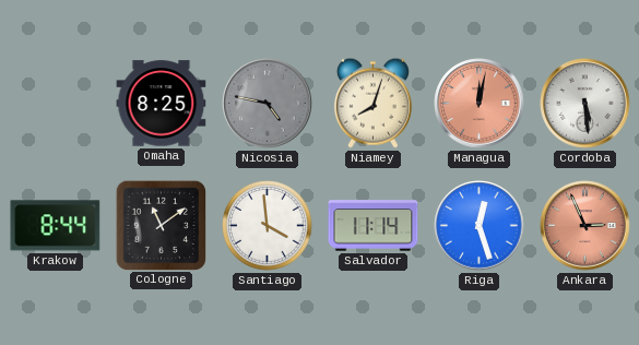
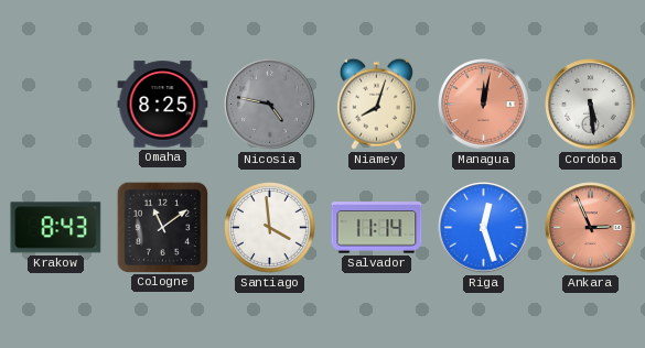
Krakow: 8:44 -> 8:43 (56, 228)
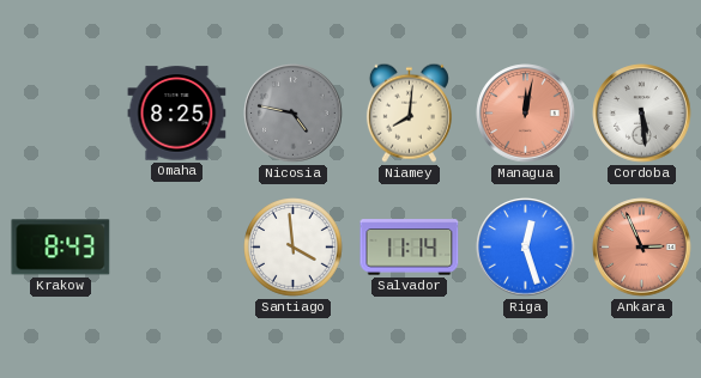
Niamey: 8:03 -> 8:01 (409, 112)
Cologne: 11:09 -> none (162, 227)
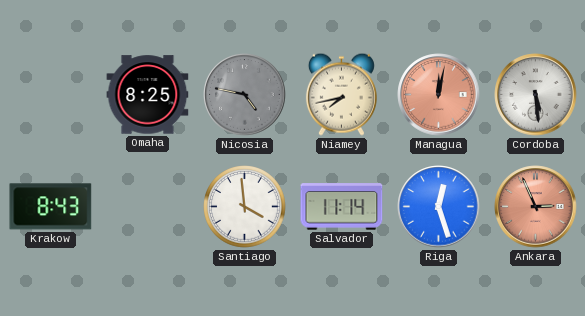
Niamey: 8:01 -> 7:43 (341, 94)
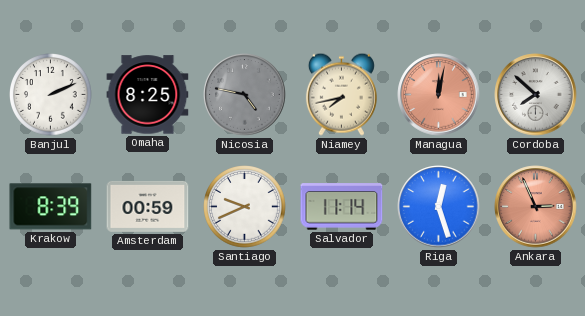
Banjul: none -> 2:11 (51, 95)
Cordoba: 5:29 -> 7:52 (536, 95)
Krakow: 8:43 -> 8:39 (51, 207)
Amsterdam: none -> 00:59 (148, 206)
Santiago: 3:59 -> 9:41 (245, 207)
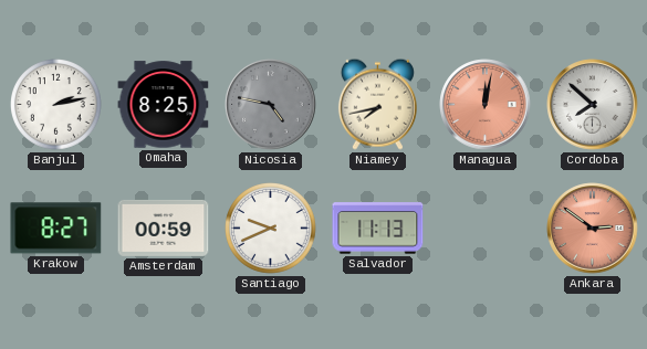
Banjul: 2:11 -> 2:13 (56, 105)
Krakow: 8:39 -> 8:27 (56, 229)
Salvador: 11:14 -> 11:13 (378, 229)
Riga: 12:27 -> none (439, 207)
Ankara: 2:56 -> 2:51 (593, 229)
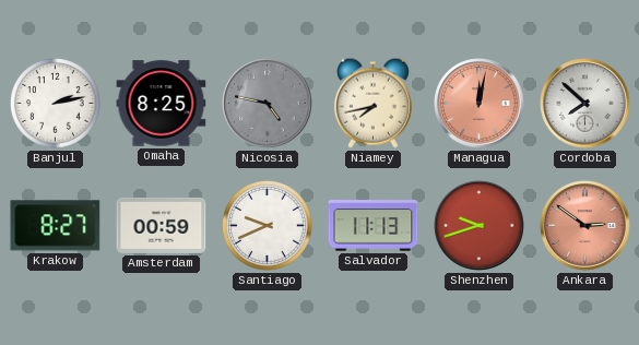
Shenzhen: none -> 9:42 (480, 226)
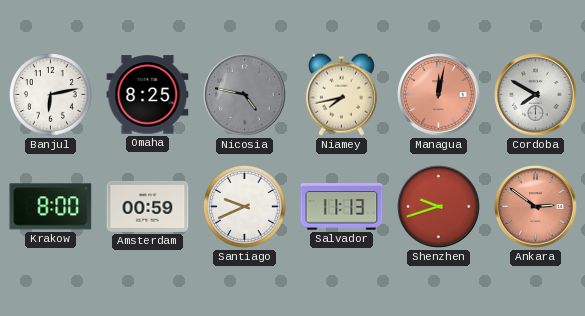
Banjul: 2:13 -> 6:13 (51, 95)
Cordoba: 7:52 -> 7:50 (536, 95)
Krakow: 8:27 -> 8:00 (51, 207)
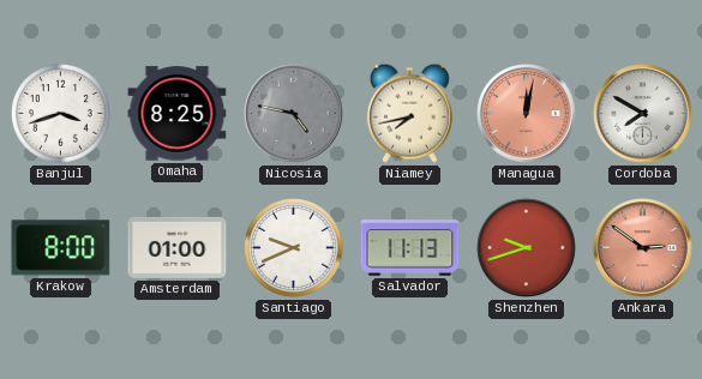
Banjul: 6:13 -> 3:42 (61, 114)
Amsterdam: 00:59 -> 01:00 (178, 247)
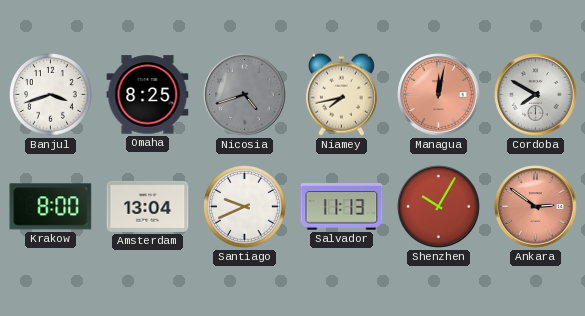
Nicosia: 4:47 -> 4:42 (245, 95)
Amsterdam: 01:00 -> 13:04 (148, 206)
Shenzhen: 9:42 -> 10:05 (439, 207)
